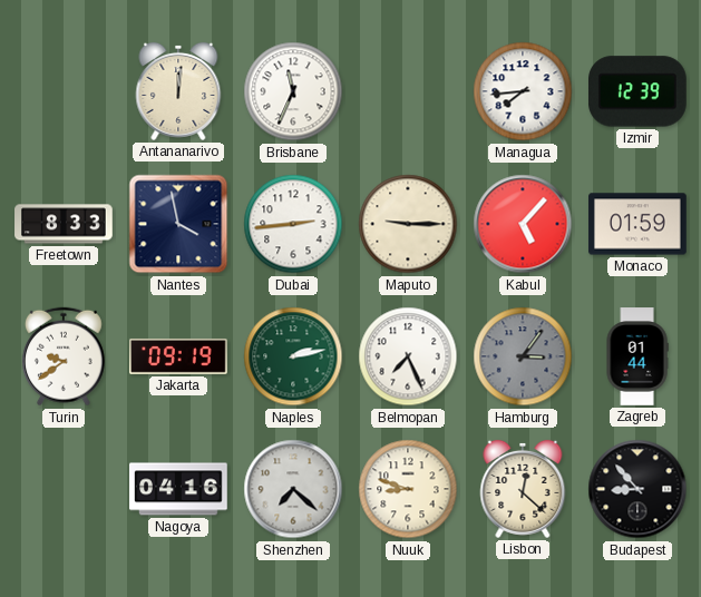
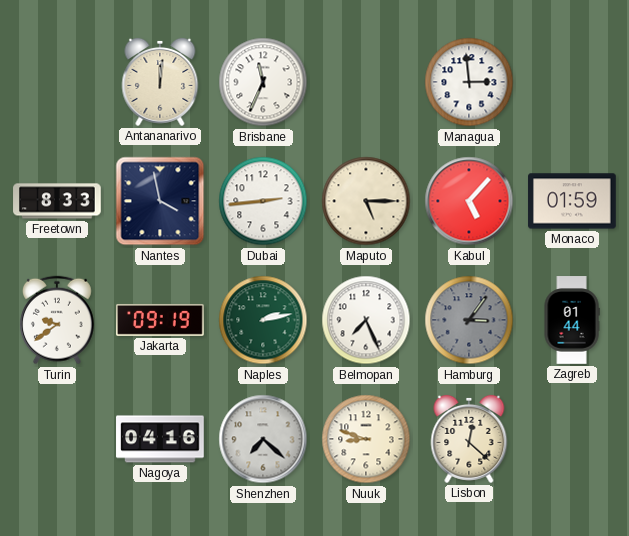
Managua: 7:44 -> 2:59 (469, 82)
Izmir: 12:39 -> none (639, 91)
Maputo: 9:15 -> 5:15 (366, 201)
Budapest: 8:53 -> none (637, 489)
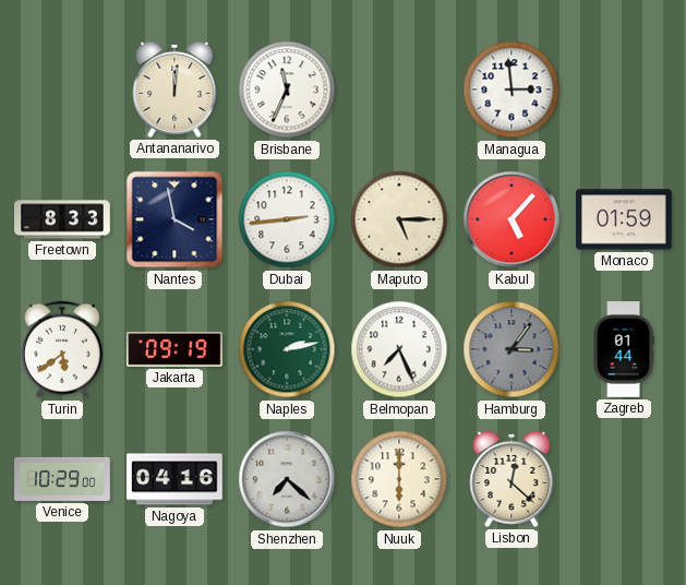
Turin: 9:39 -> 5:39 (62, 349)
Venice: none -> 10:29 (62, 479)
Nuuk: 8:48 -> 6:00 (399, 479)
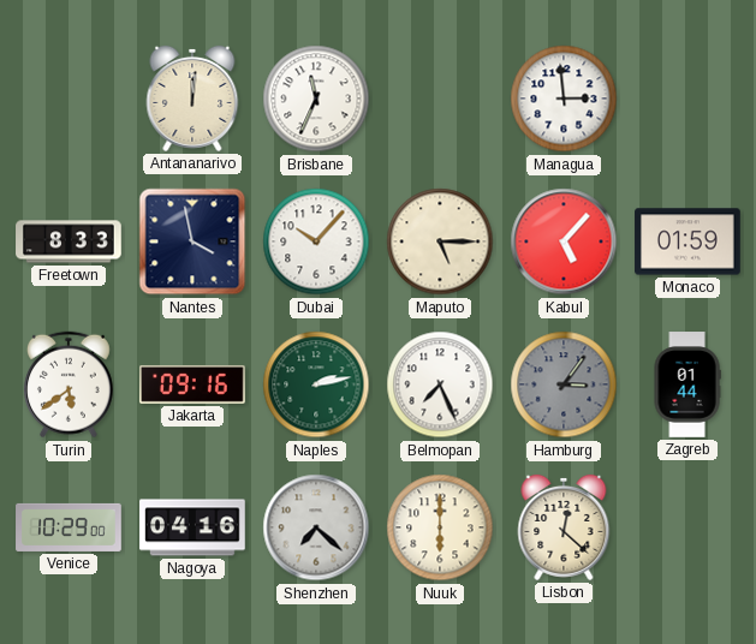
Dubai: 2:44 -> 10:07 (316, 241)
Jakarta: 09:19 -> 09:16 (192, 384)
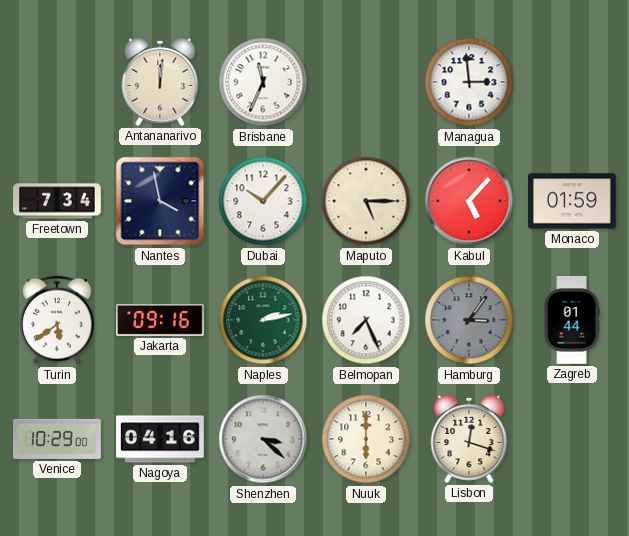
Freetown: 8:33 -> 7:34 (57, 201)
Shenzhen: 7:22 -> 3:22 (263, 439)
Lisbon: 12:22 -> 12:18 (469, 439)
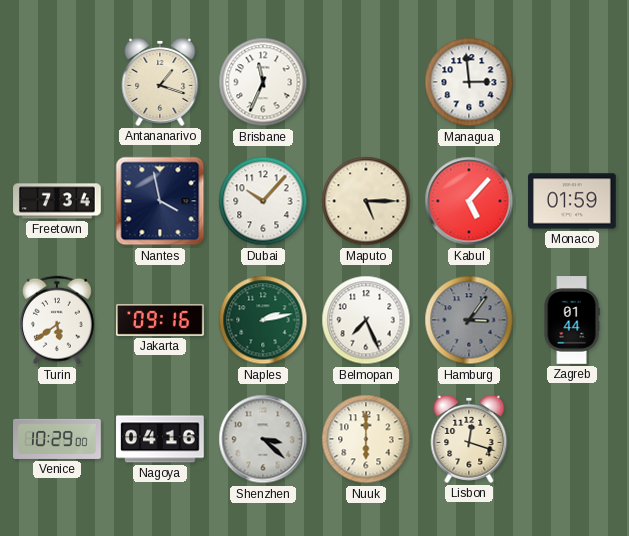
Antananarivo: 12:01 -> 1:18 (160, 82)
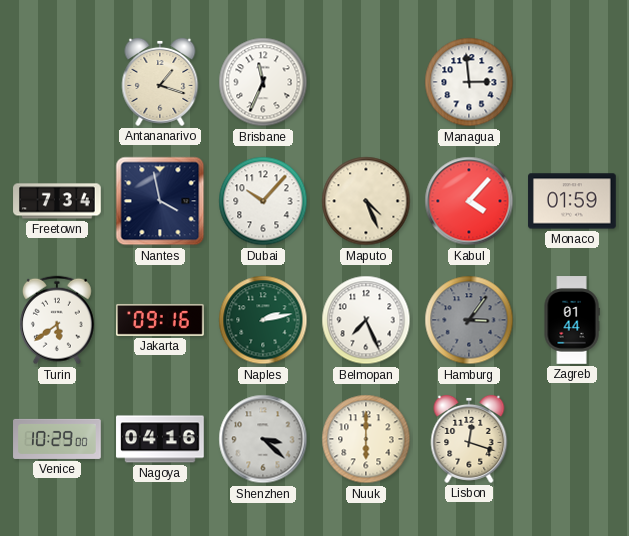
Maputo: 5:15 -> 4:26 (366, 201)
Kabul: 5:07 -> 4:07 (469, 201)
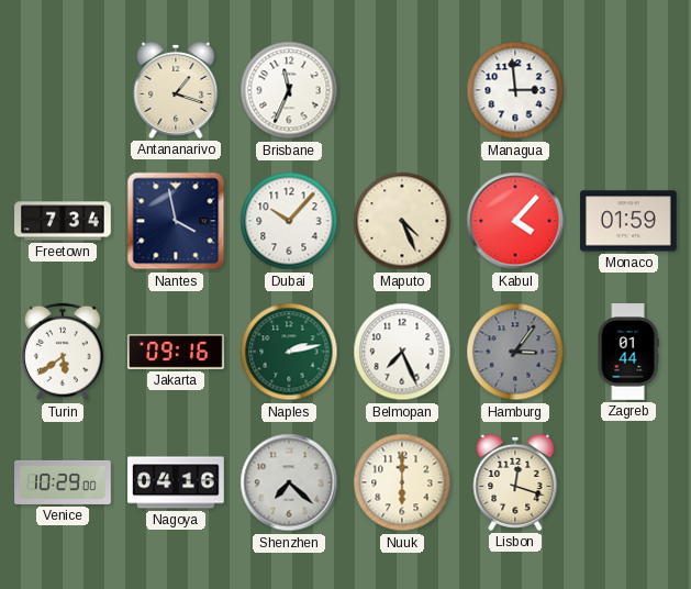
Shenzhen: 3:22 -> 7:22 (289, 482)
